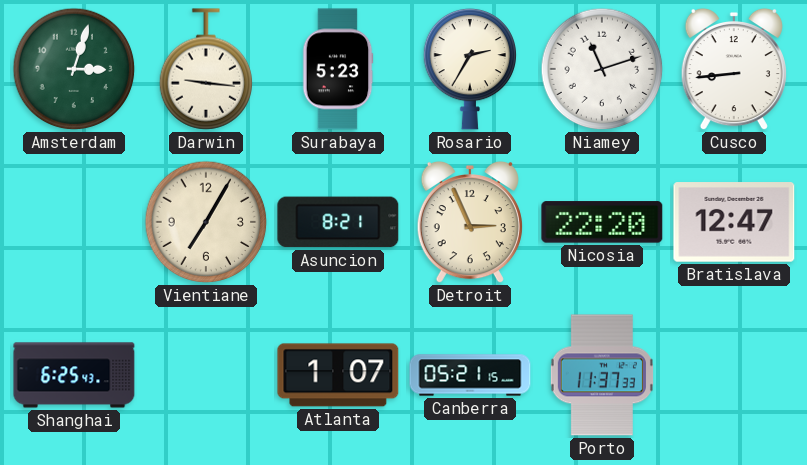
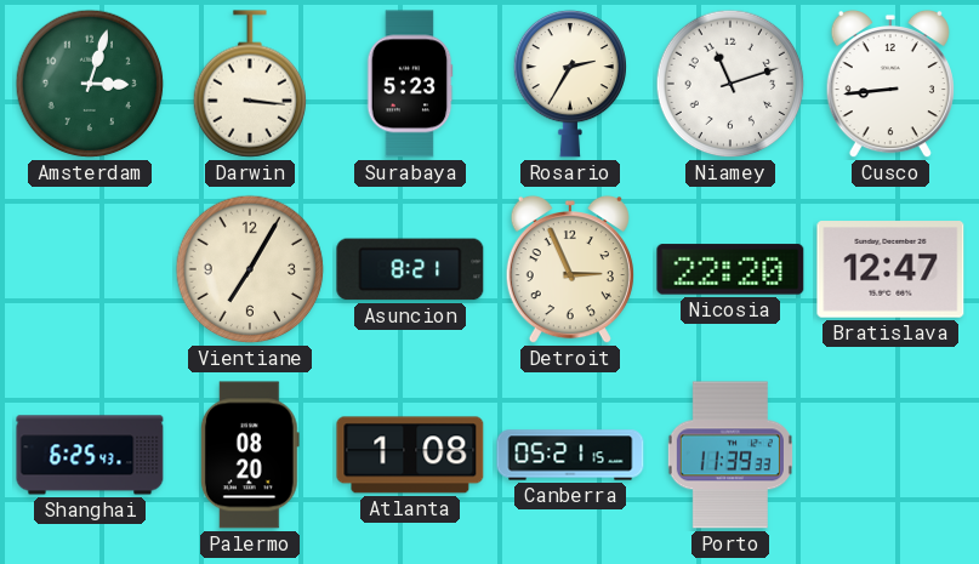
Darwin: 9:16 -> 3:16 (250, 84)
Palermo: none -> 08:20 (250, 455)
Atlanta: 1:07 -> 1:08 (410, 455)
Porto: 11:37 -> 11:39 (730, 455)
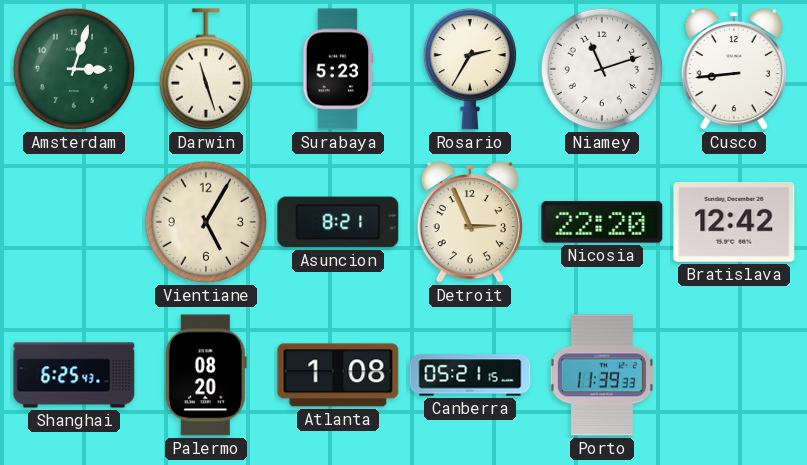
Darwin: 3:16 -> 11:27 (206, 69)
Vientiane: 7:05 -> 5:05 (206, 222)
Bratislava: 12:47 -> 12:42 (734, 222)
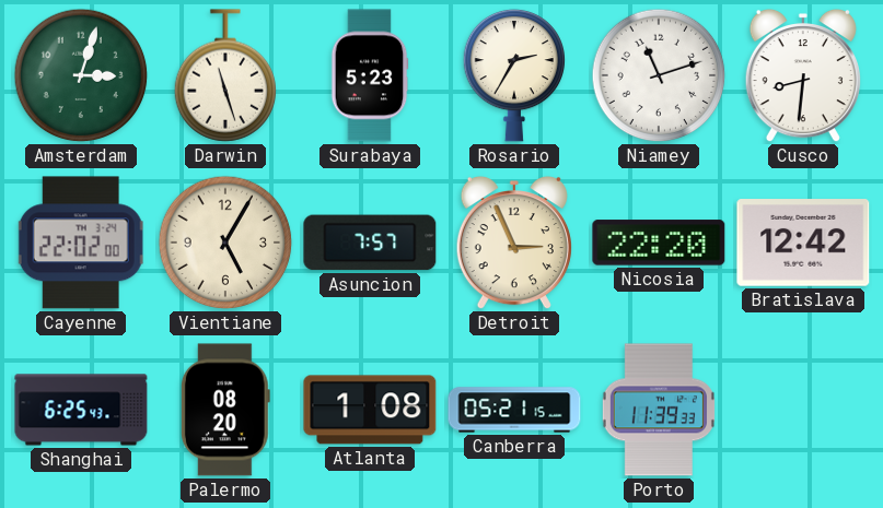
Cusco: 8:44 -> 8:31 (803, 75)
Cayenne: none -> 22:02 (81, 243)
Asuncion: 8:21 -> 7:57 (370, 243)
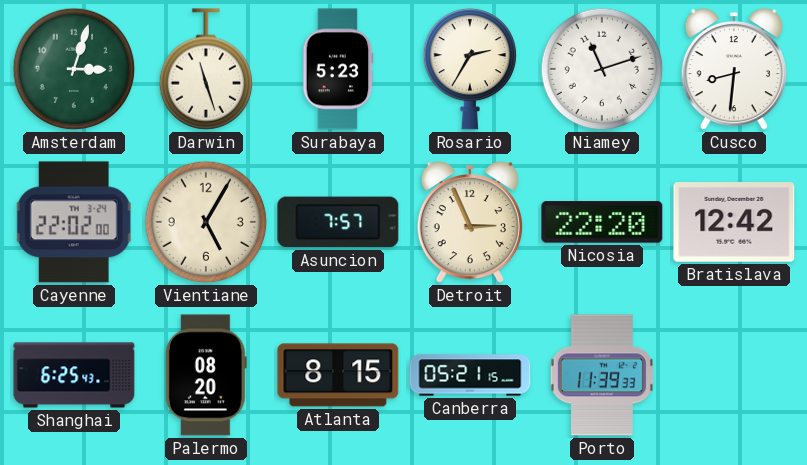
Atlanta: 1:08 -> 8:15 (338, 375)
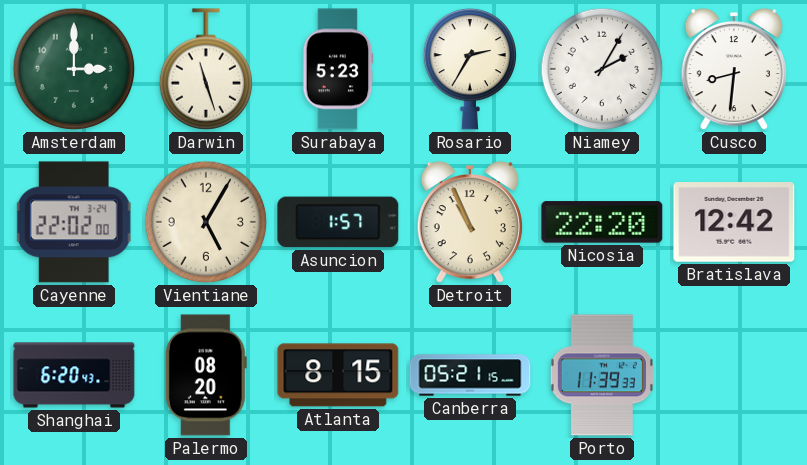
Amsterdam: 3:03 -> 3:00 (74, 69)
Niamey: 11:12 -> 2:05 (602, 69)
Asuncion: 7:57 -> 1:57 (338, 222)
Detroit: 2:56 -> 10:56 (470, 222)
Shanghai: 6:25 -> 6:20 (74, 375)
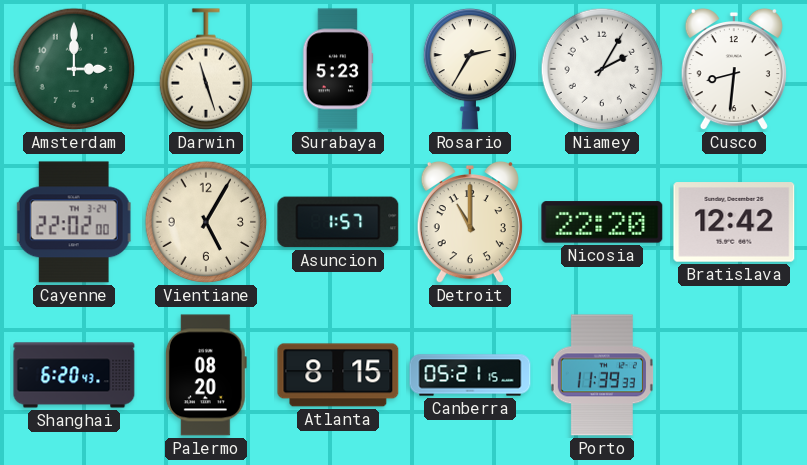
Detroit: 10:56 -> 11:00 (470, 222)
